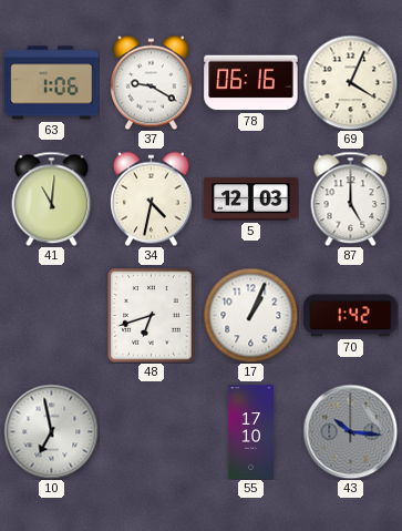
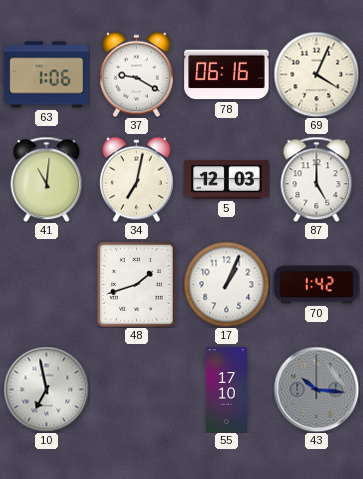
34: 4:32 -> 7:02 (137, 179)
48: 6:42 -> 1:42 (137, 285)
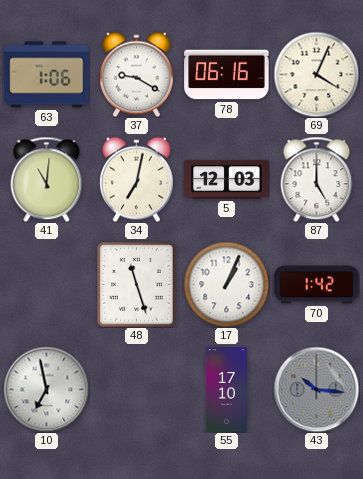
48: 1:42 -> 11:27 (137, 285)
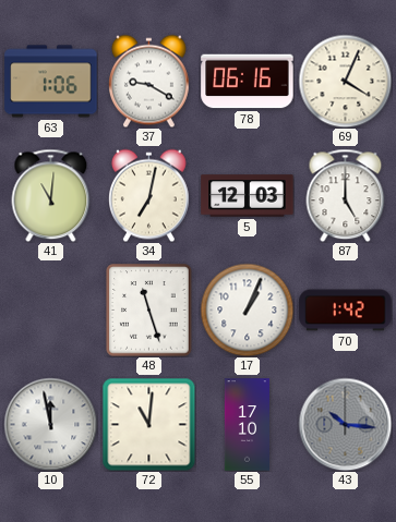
10: 6:58 -> 11:58 (50, 424)
72: none -> 11:01 (148, 424)
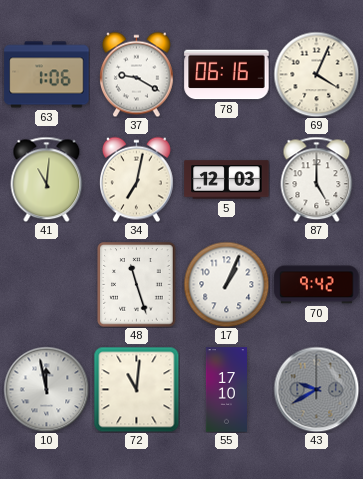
70: 1:42 -> 9:42 (317, 285)
43: 10:16 -> 9:40 (316, 389)
